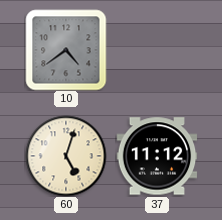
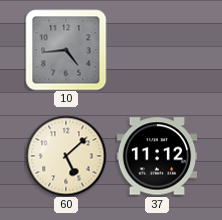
10: 4:39 -> 4:44 (66, 50)
60: 5:03 -> 5:08 (66, 156)
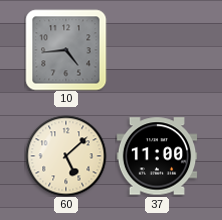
37: 11:12 -> 11:00 (157, 156)
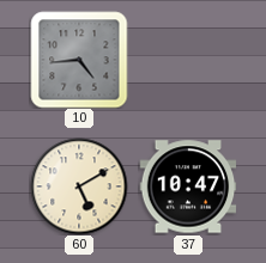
60: 5:08 -> 5:10 (79, 186)
37: 11:00 -> 10:47 (188, 186)
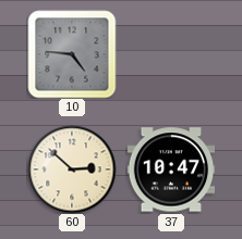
10: 4:44 -> 4:46 (72, 54)
60: 5:10 -> 2:52 (72, 169)
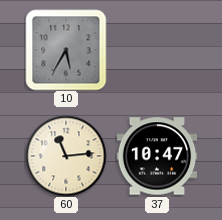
10: 4:46 -> 5:35 (66, 50)
60: 2:52 -> 11:14 (66, 156)
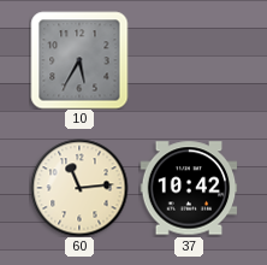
37: 10:47 -> 10:42 (189, 188)
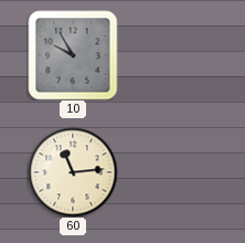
10: 5:35 -> 9:55 (73, 55)
37: 10:42 -> none (189, 188)
